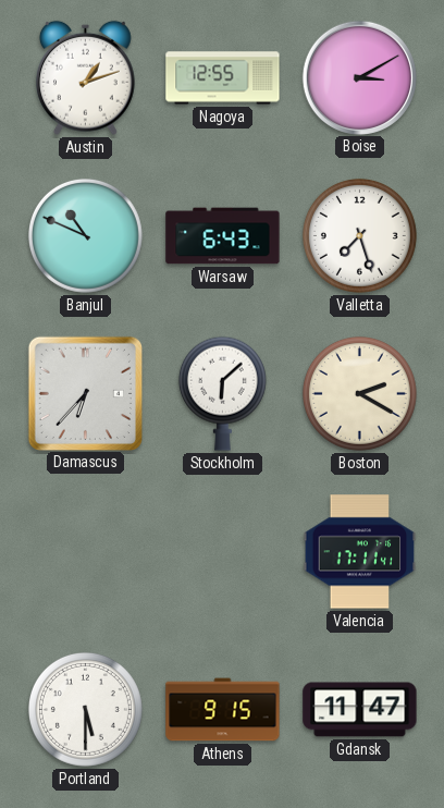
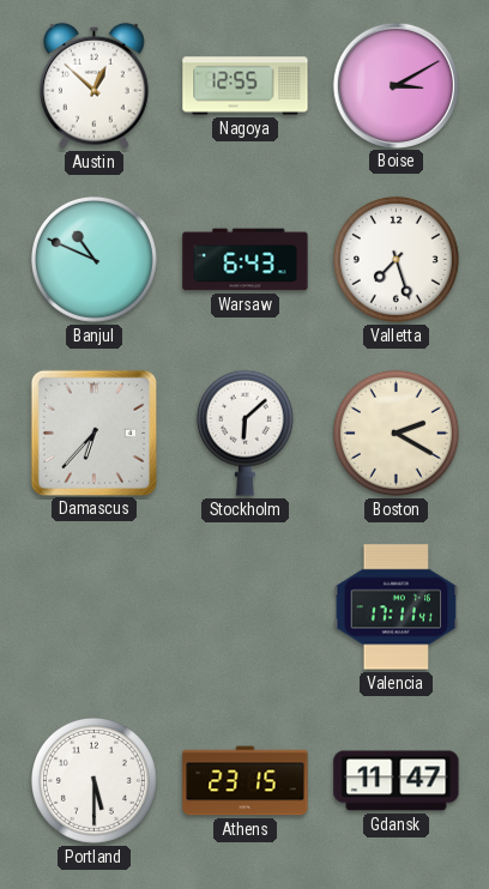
Austin: 1:12 -> 12:52 (93, 85)
Athens: 9:15 -> 23:15 (246, 781)
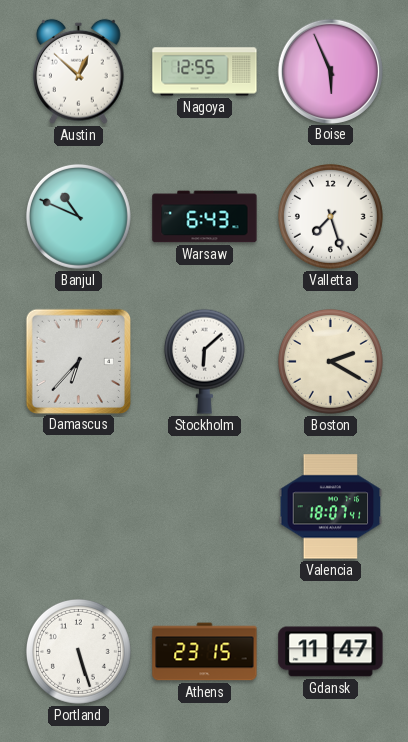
Boise: 3:10 -> 5:56 (330, 71)
Valencia: 17:11 -> 18:07 (331, 507)
Portland: 5:30 -> 5:27 (78, 651)
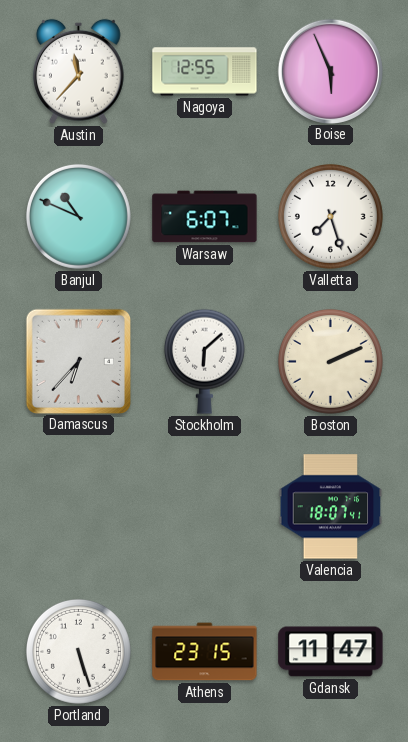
Austin: 12:52 -> 11:37 (78, 71)
Warsaw: 6:43 -> 6:07 (205, 217)
Boston: 2:20 -> 2:11 (330, 361)
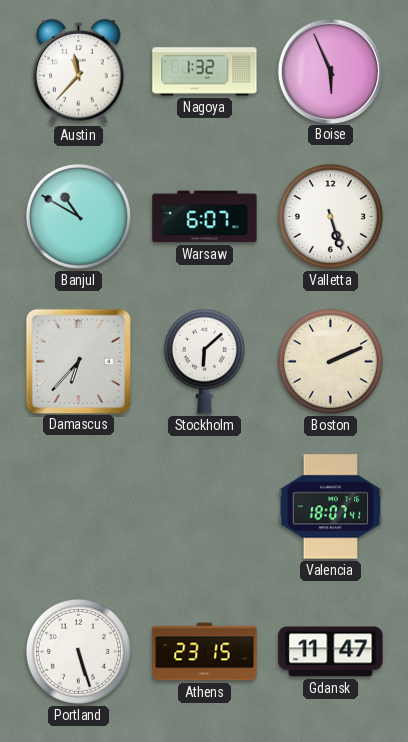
Nagoya: 12:55 -> 1:32 (205, 72)
Banjul: 10:49 -> 10:50 (78, 216)
Valletta: 7:27 -> 5:27 (330, 216)
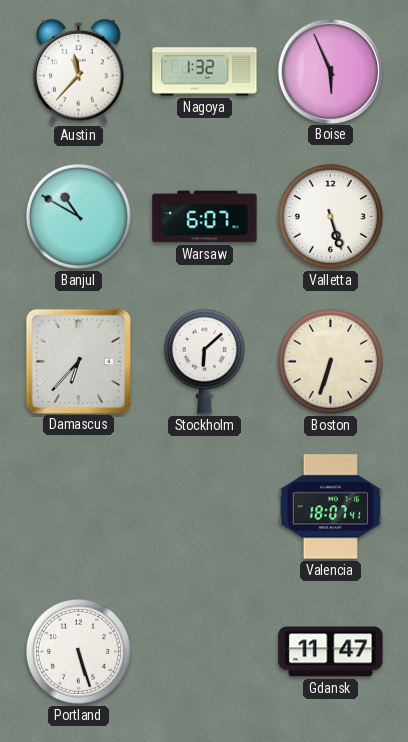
Boston: 2:11 -> 6:33 (330, 361)
Athens: 23:15 -> none (205, 652)
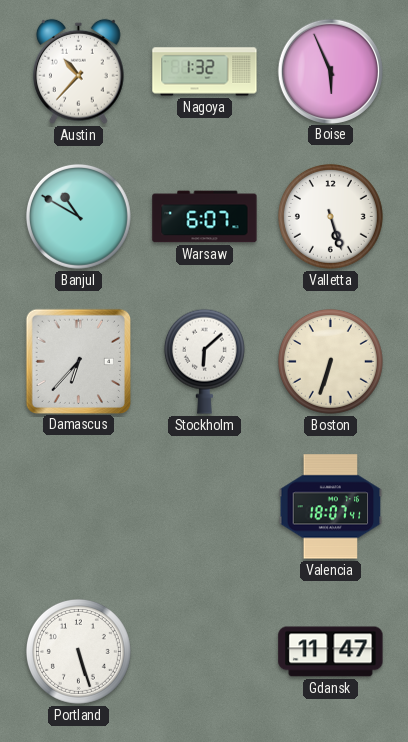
Austin: 11:37 -> 10:37 (78, 71)
